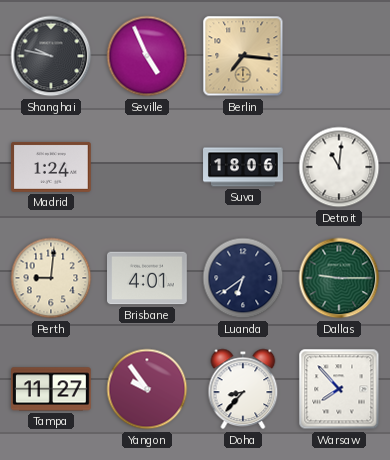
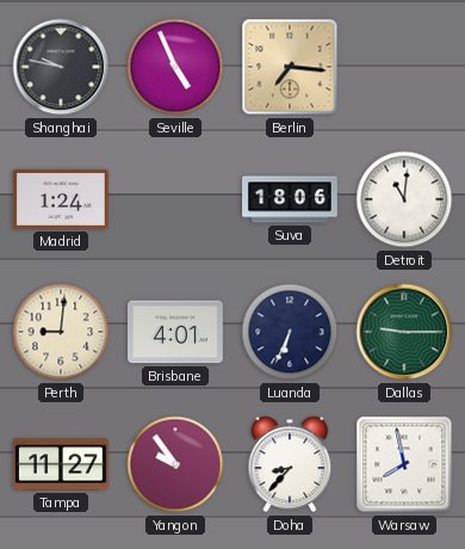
Luanda: 6:39 -> 6:34 (290, 332)
Warsaw: 7:53 -> 7:58 (404, 464)
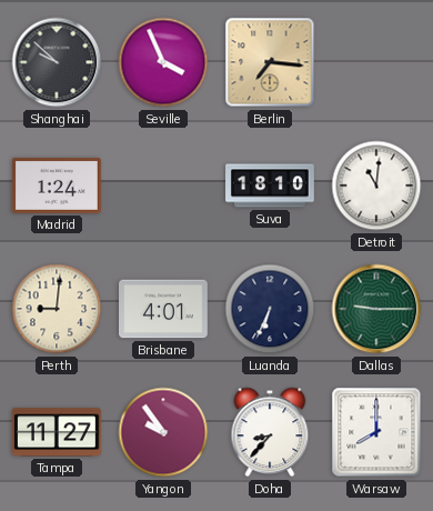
Shanghai: 9:47 -> 9:52 (57, 62)
Seville: 4:56 -> 3:56 (163, 62)
Suva: 18:06 -> 18:10 (270, 186)
Warsaw: 7:58 -> 8:00 (376, 432)
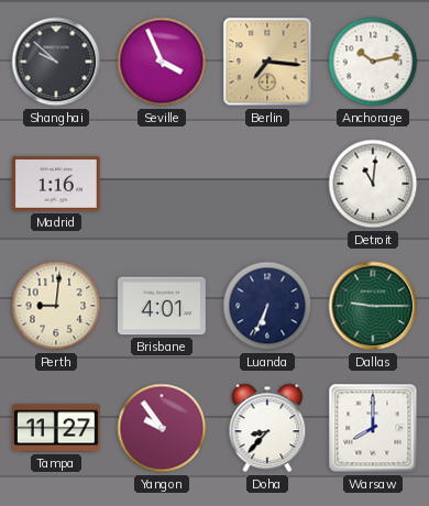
Anchorage: none -> 10:13 (373, 62)
Madrid: 1:24 -> 1:16 (57, 184)
Suva: 18:10 -> none (270, 186)
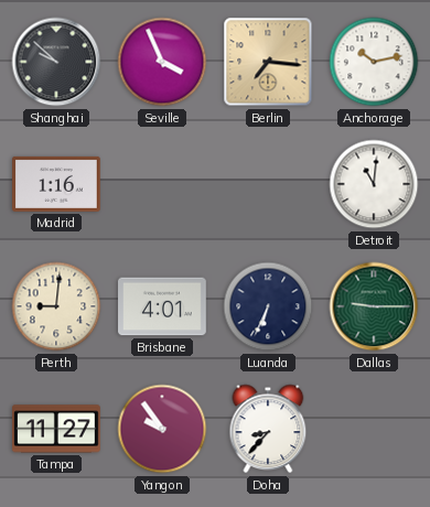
Warsaw: 8:00 -> none (373, 428)
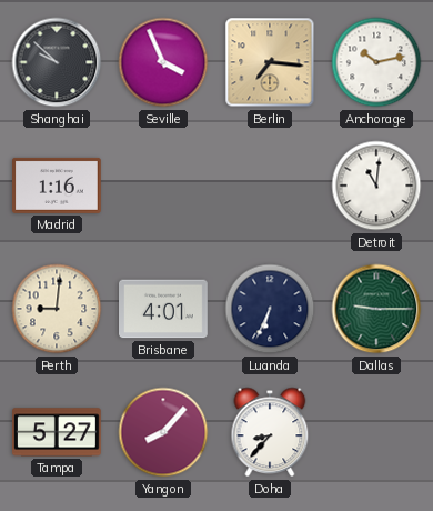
Tampa: 11:27 -> 5:27 (58, 432)
Yangon: 9:54 -> 8:07 (163, 432)
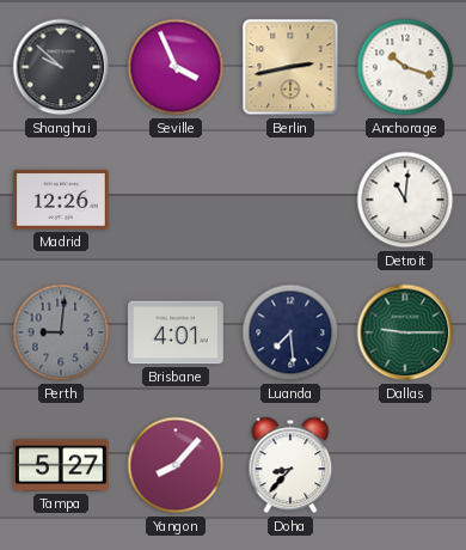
Berlin: 7:16 -> 2:43 (290, 67)
Anchorage: 10:13 -> 10:18 (405, 67)
Madrid: 1:16 -> 12:26 (62, 200)
Perth dial: cream -> grey (61, 332)
Luanda: 6:34 -> 7:29 (290, 332)
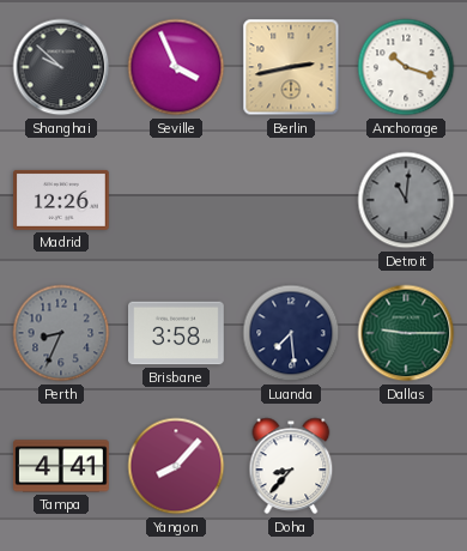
Detroit dial: white -> grey (406, 200)
Perth: 9:01 -> 8:34 (61, 333)
Brisbane: 4:01 -> 3:58 (177, 333)
Tampa: 5:27 -> 4:41 (62, 466)
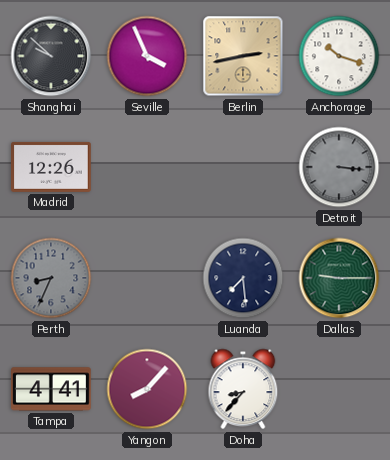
Detroit: 11:01 -> 3:16 (339, 167)
Brisbane: 3:58 -> none (177, 333)
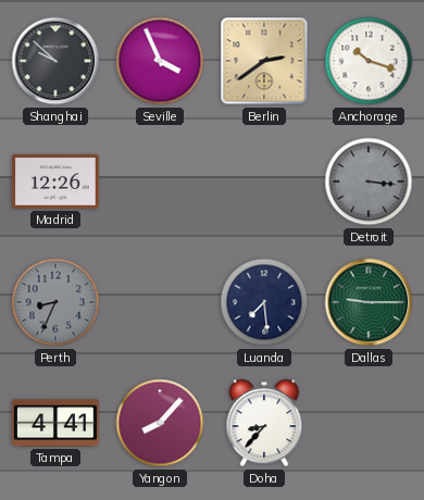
Berlin: 2:43 -> 2:39 (264, 61)
